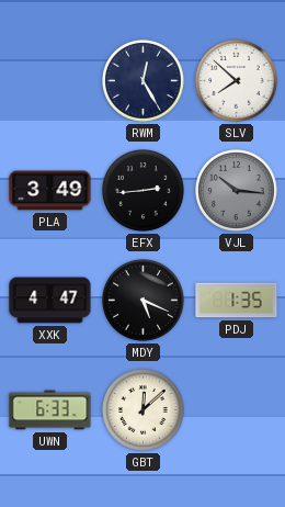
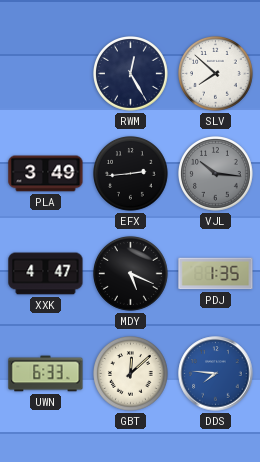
DDS: none -> 7:46 (216, 374)
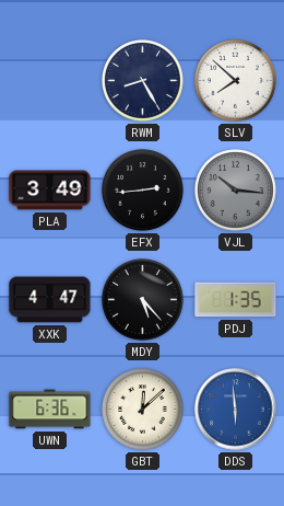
RWM: 12:25 -> 8:25 (143, 81)
MDY: 5:19 -> 5:23 (143, 300)
UWN: 6:33 -> 6:36 (50, 410)
DDS: 7:46 -> 5:59 (236, 410)
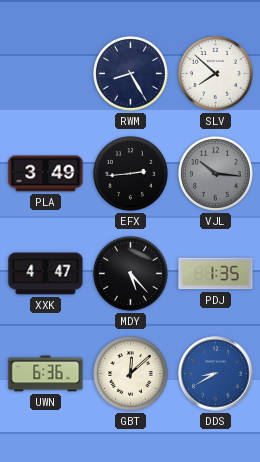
DDS: 5:59 -> 8:40 (216, 374)
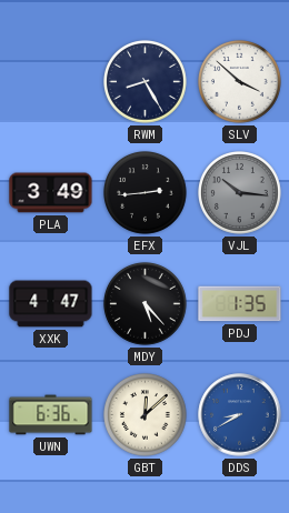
SLV: 7:52 -> 3:52 (240, 82)
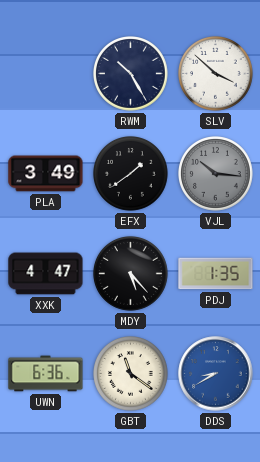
RWM: 8:25 -> 10:25 (131, 74)
EFX: 2:44 -> 1:39 (131, 174)
GBT: 12:08 -> 11:21 (131, 374)
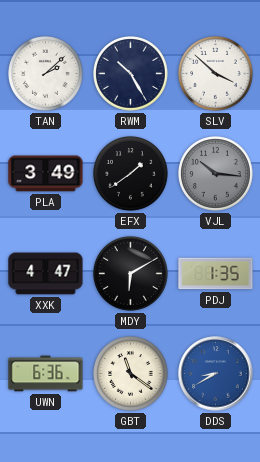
TAN: none -> 2:08 (46, 74)
MDY: 5:23 -> 6:10 (131, 274)
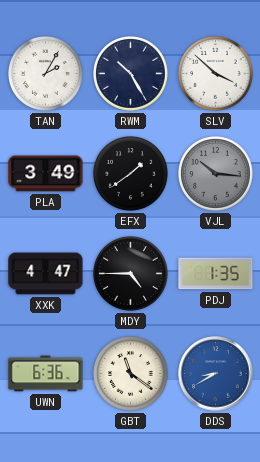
TAN: 2:08 -> 2:05 (46, 74)
MDY: 6:10 -> 4:45 (131, 274)
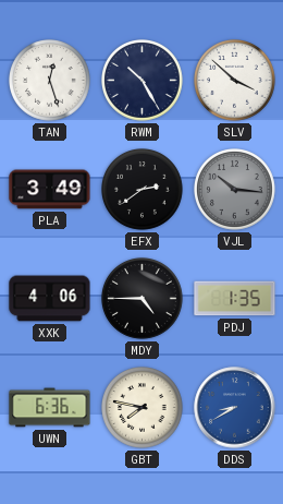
TAN: 2:05 -> 12:27 (50, 81)
EFX: 1:39 -> 2:39 (143, 190)
XXK: 4:47 -> 4:06 (50, 299)
GBT: 11:21 -> 7:47 (143, 408)
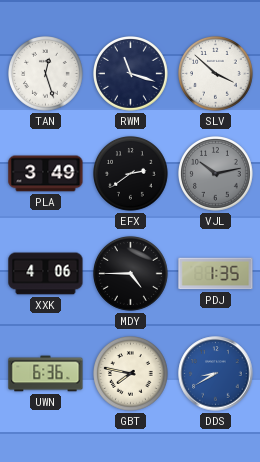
RWM: 10:25 -> 11:18 (131, 74)
VJL: 10:16 -> 10:13 (216, 174)
